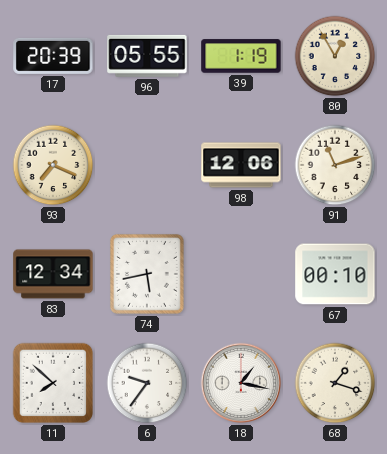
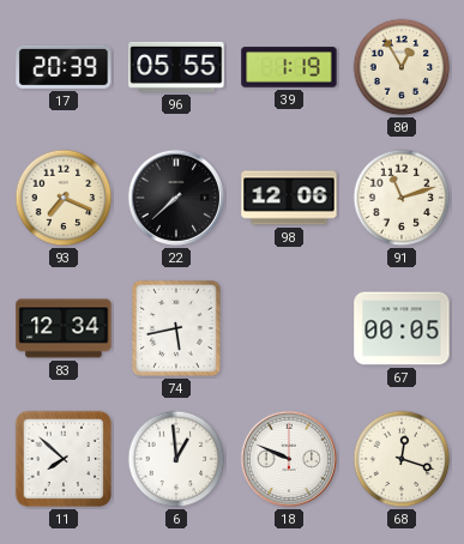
22: none -> 7:38 (176, 198)
67: 00:10 -> 00:05 (402, 328)
6: 9:36 -> 12:59 (176, 459)
18: 1:17 -> 9:49 (289, 459)
68: 1:18 -> 12:18 (402, 459)
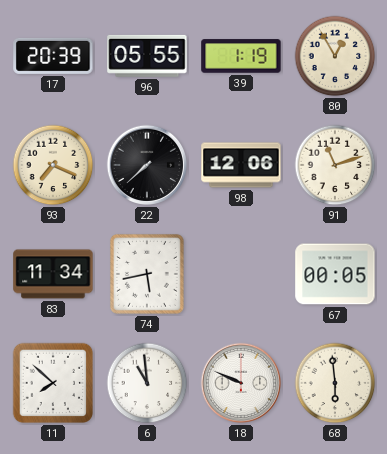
83: 12:34 -> 11:34 (53, 274)
6: 12:59 -> 10:59 (147, 383)
68: 12:18 -> 5:59 (335, 383)
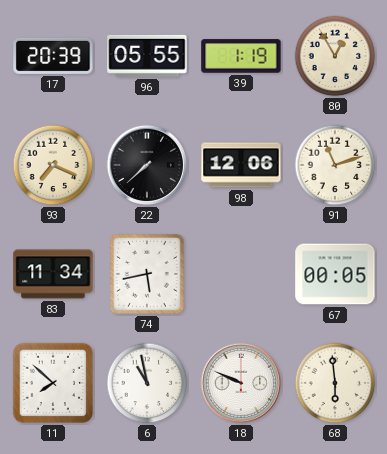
6: 10:59 -> 10:58 (147, 383)
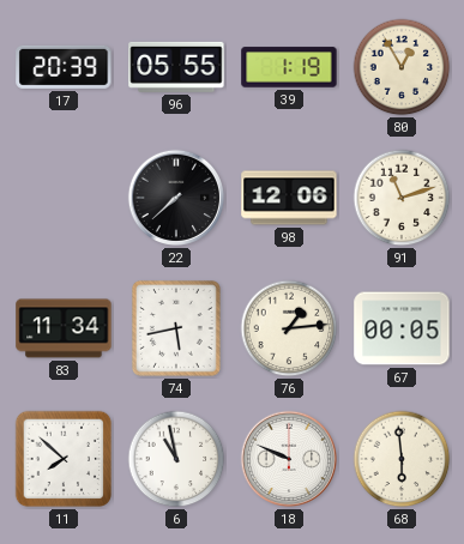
93: 7:19 -> none (53, 165)
76: none -> 1:14 (289, 328)
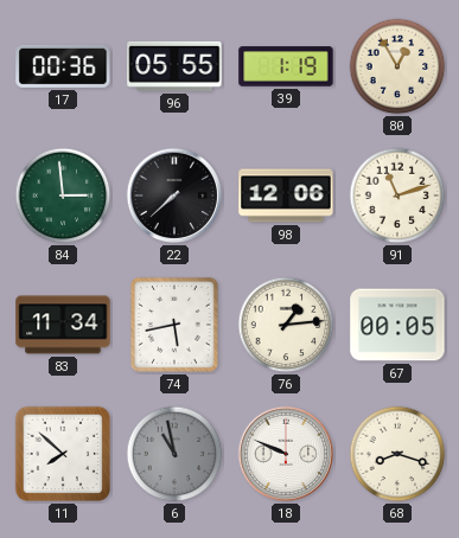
17: 20:39 -> 00:36 (63, 66)
84: none -> 2:59 (63, 196)
6 dial: white -> grey (174, 454)
68: 5:59 -> 8:18 (397, 454)
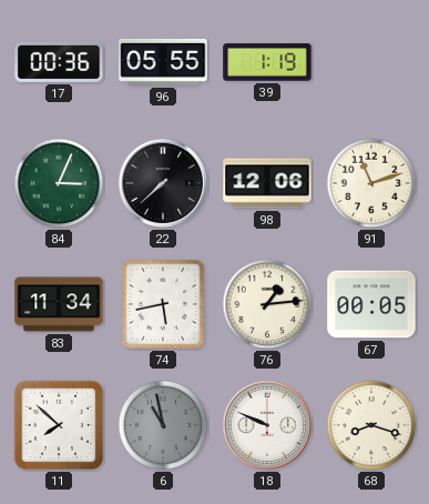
80: 12:55 -> none (397, 66)
84: 2:59 -> 3:04 (59, 183)
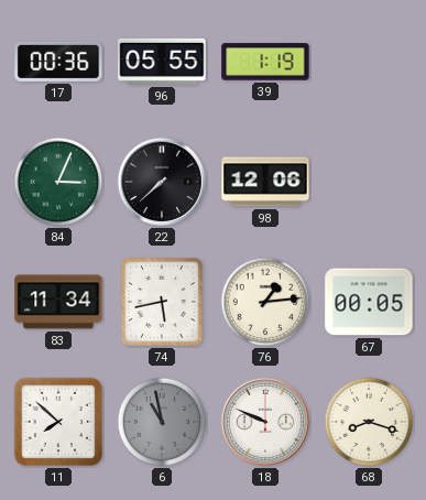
91: 11:12 -> none (371, 183)
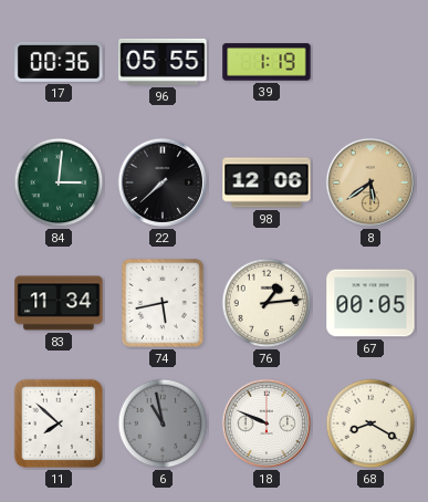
84: 3:04 -> 3:01 (59, 182)
8: none -> 5:39 (370, 182)
68: 8:18 -> 8:20 (370, 423)
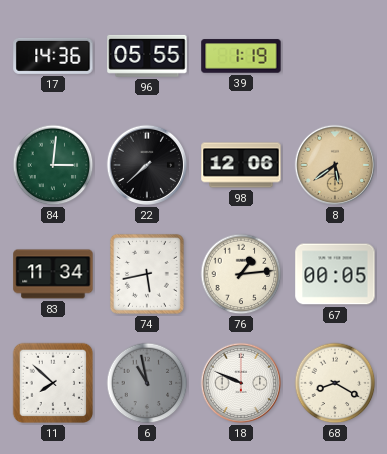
17: 00:36 -> 14:36 (53, 56)
